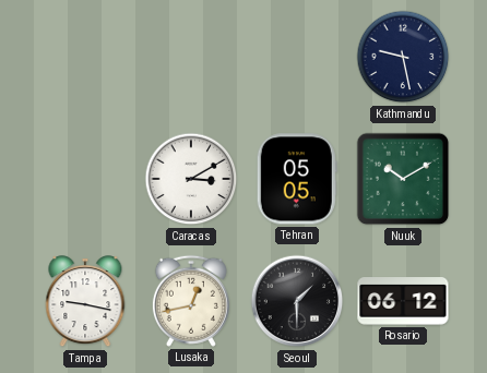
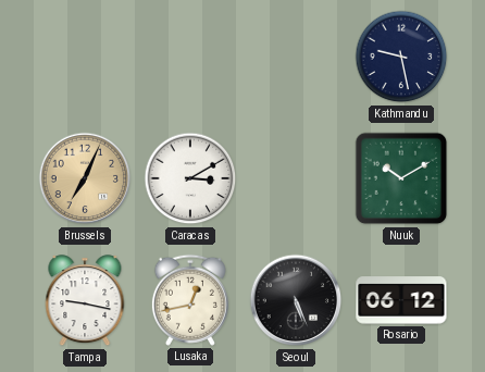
Brussels: none -> 7:04 (85, 178)
Tehran: 05:05 -> none (297, 179)
Seoul: 1:30 -> 5:26 (296, 300)
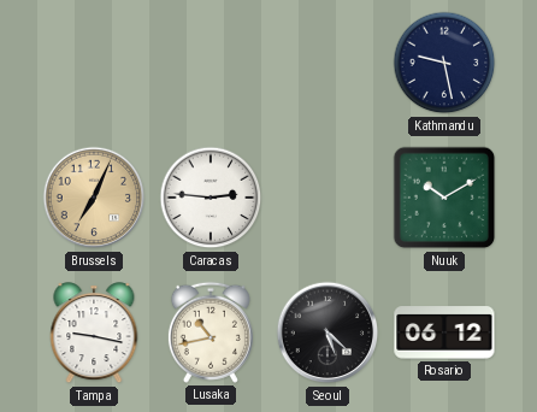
Caracas: 3:10 -> 2:46 (211, 198)
Lusaka: 12:43 -> 10:43 (211, 332)
Seoul: 5:26 -> 5:22 (327, 332)
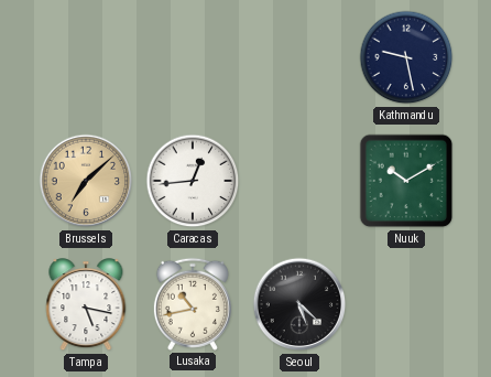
Brussels: 7:04 -> 7:08 (86, 181)
Caracas: 2:46 -> 12:44 (193, 181)
Tampa: 9:17 -> 5:17 (86, 305)
Rosario: 06:12 -> none (444, 332)
